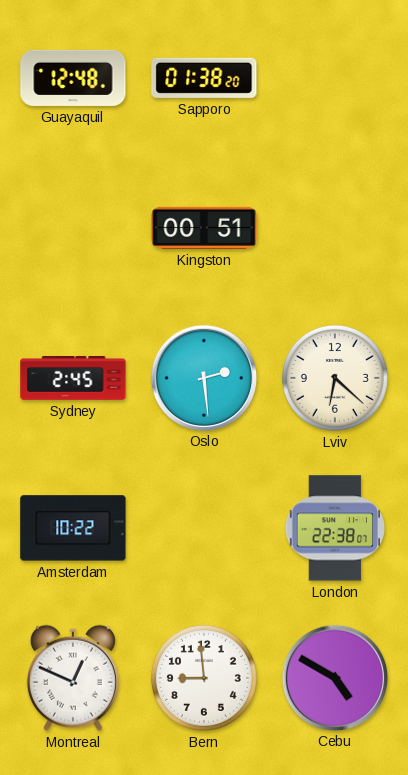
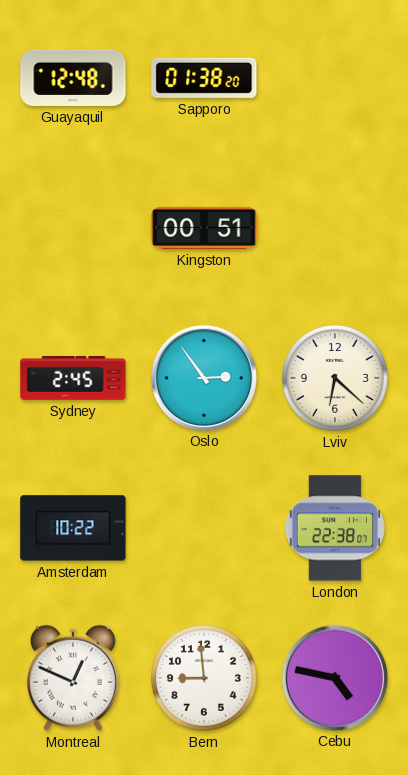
Oslo: 2:29 -> 2:54 (203, 377)
Cebu: 4:50 -> 4:47 (334, 677)
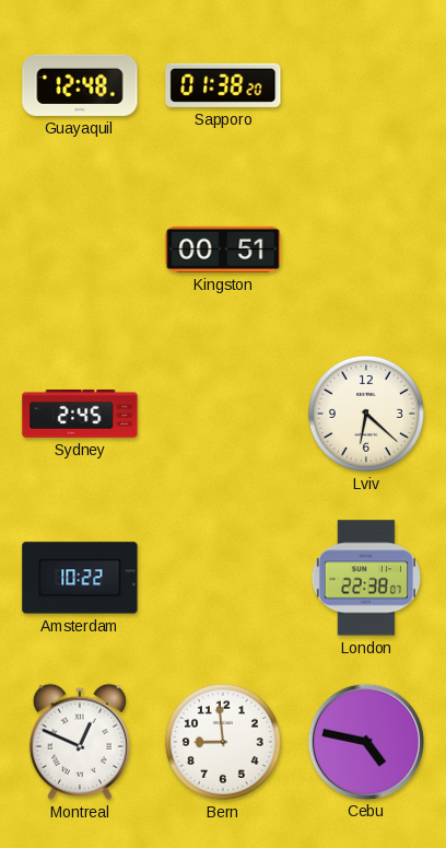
Oslo: 2:54 -> none (203, 377)
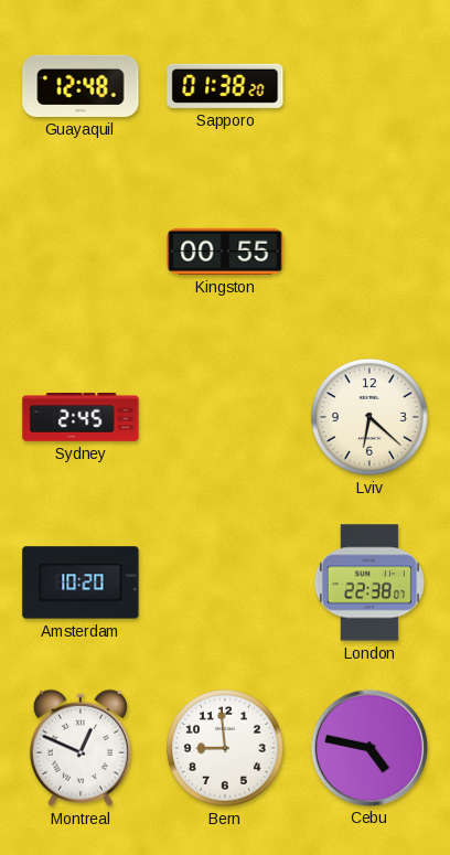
Kingston: 00:51 -> 00:55 (225, 252)
Amsterdam: 10:22 -> 10:20 (81, 583)
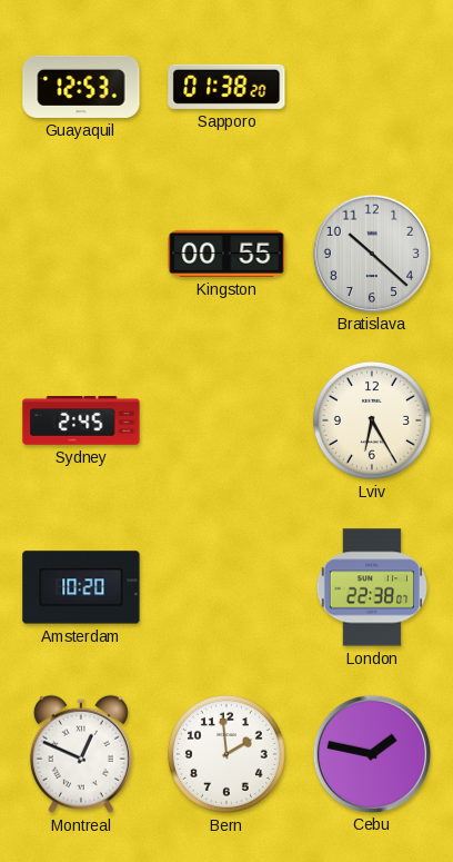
Guayaquil: 12:48 -> 12:53 (81, 87)
Bratislava: none -> 10:22 (371, 252)
Lviv: 6:22 -> 6:25 (372, 420)
Bern: 8:59 -> 1:59 (226, 754)
Cebu: 4:47 -> 1:47 (371, 753)
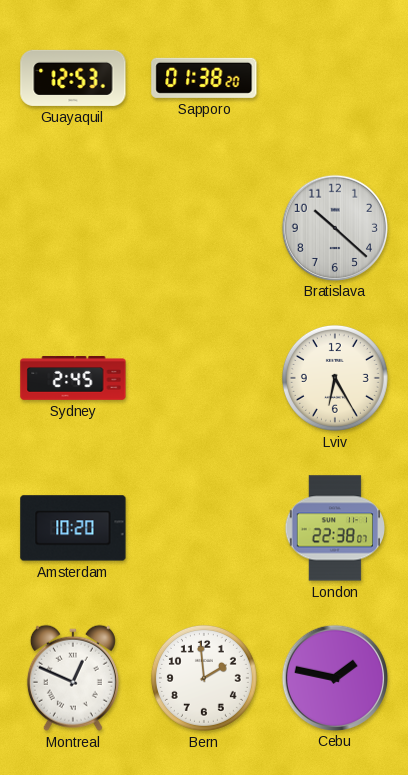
Kingston: 00:55 -> none (226, 254)
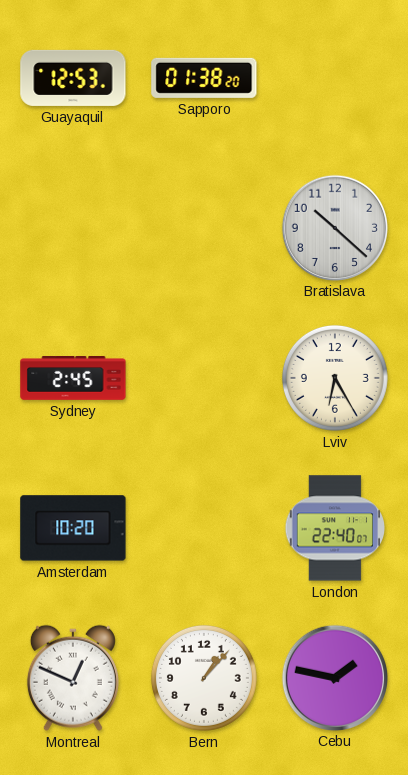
London: 22:38 -> 22:40 (334, 528)
Bern: 1:59 -> 1:07 (204, 678)
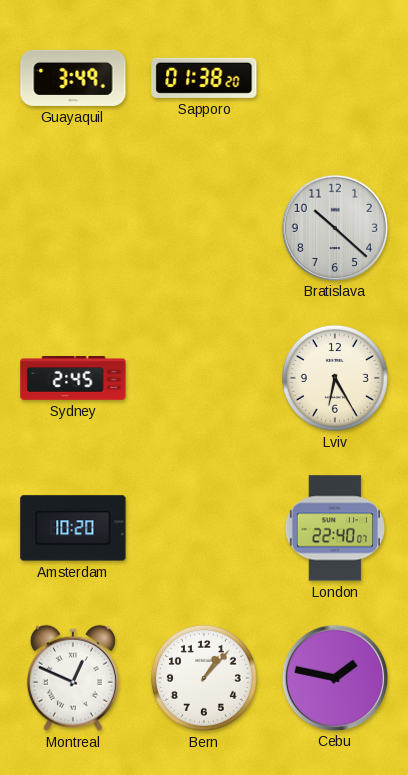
Guayaquil: 12:53 -> 3:49 (73, 78)
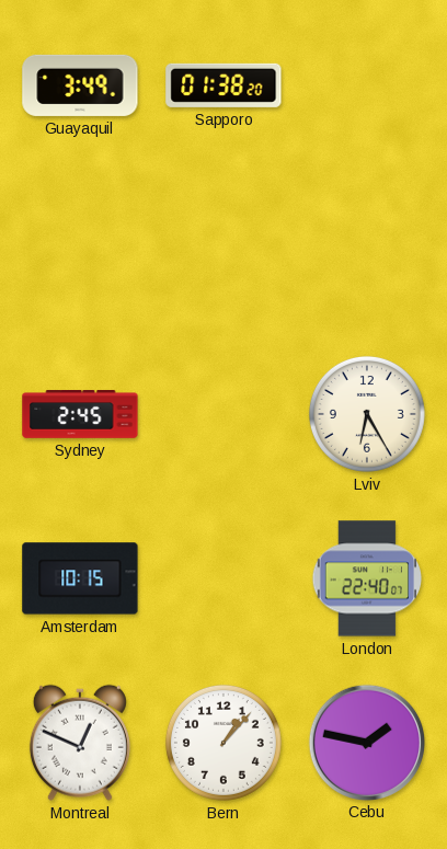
Bratislava: 10:22 -> none (334, 227)
Amsterdam: 10:20 -> 10:15 (80, 578)
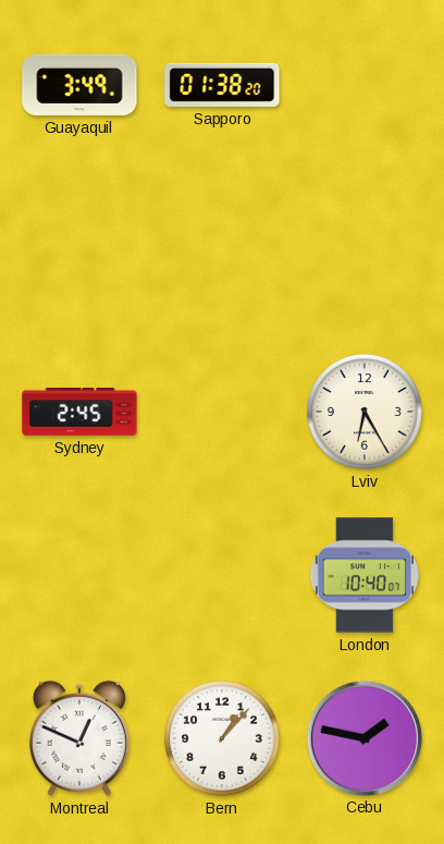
Amsterdam: 10:15 -> none (80, 578)
London: 22:40 -> 10:40 (363, 575)
